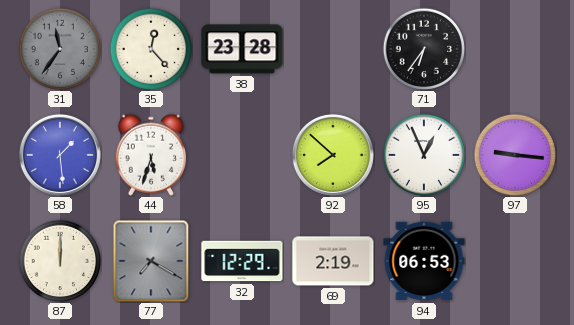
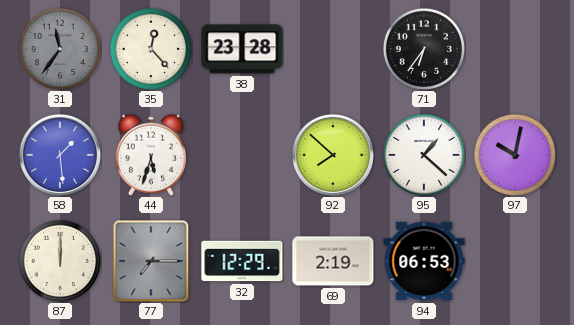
95: 12:56 -> 1:22 (423, 154)
97: 9:16 -> 10:02 (514, 154)
77: 7:20 -> 7:15 (151, 261)
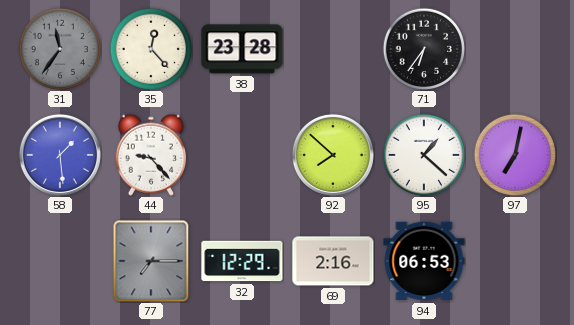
44: 5:33 -> 9:23 (151, 155)
97: 10:02 -> 7:02 (514, 154)
87: 12:00 -> none (59, 260)
69: 2:19 -> 2:16 (333, 261)
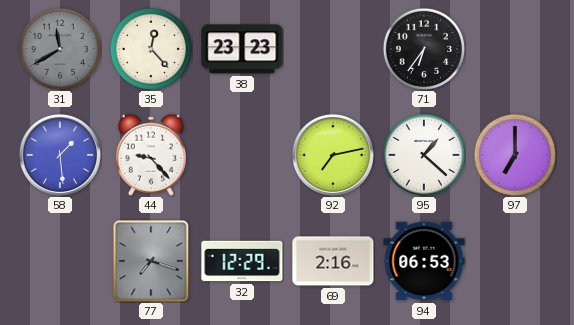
31: 11:36 -> 11:40 (59, 48)
38: 23:28 -> 23:23 (242, 49)
92: 7:52 -> 7:13 (333, 155)
97: 7:02 -> 7:00 (514, 154)
77: 7:15 -> 7:18 (151, 261)
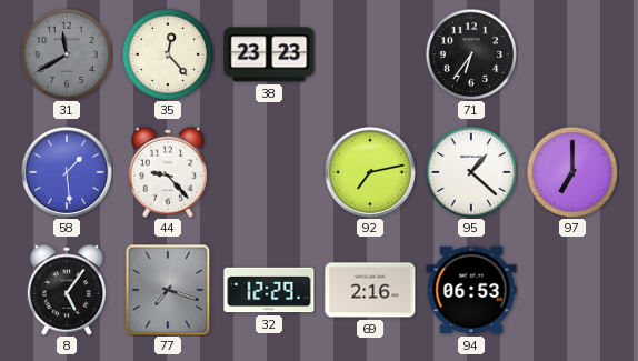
8: none -> 5:06 (67, 290)
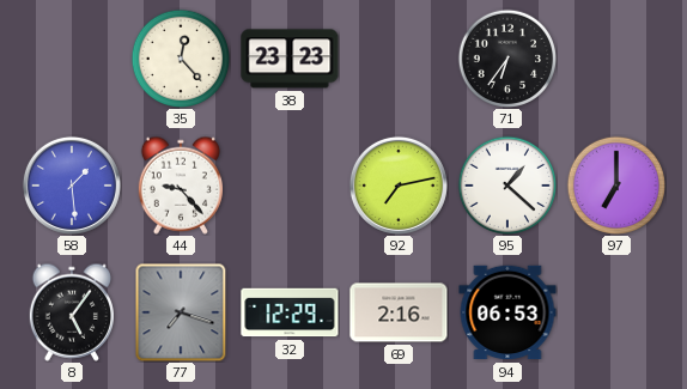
31: 11:40 -> none (66, 53)
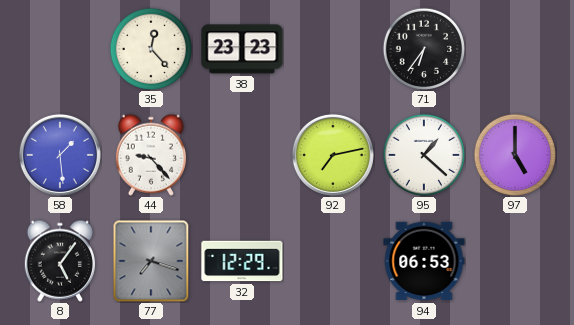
97: 7:00 -> 5:00 (514, 154)
69: 2:16 -> none (399, 312)
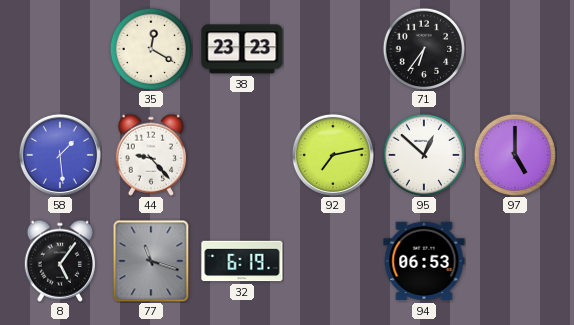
35: 12:23 -> 12:20 (150, 48)
95: 1:22 -> 12:52 (423, 154)
77: 7:18 -> 11:18 (151, 261)
32: 12:29 -> 6:19 (242, 261)
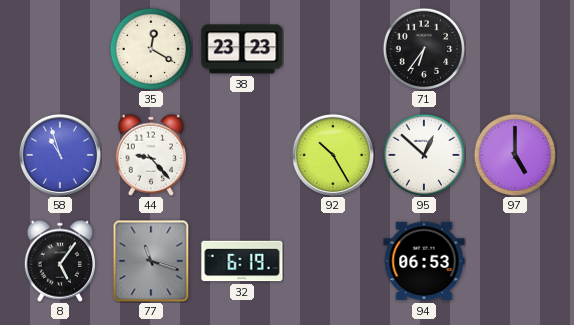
58: 1:29 -> 10:57 (60, 155)
92: 7:13 -> 10:25 (333, 155)
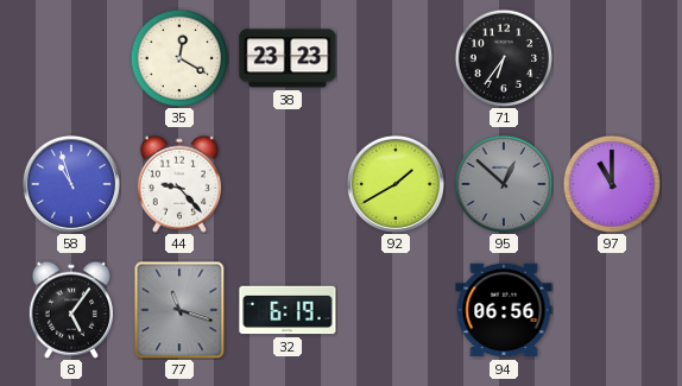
92: 10:25 -> 1:40 (396, 184)
95 dial: white -> grey (503, 183)
97: 5:00 -> 11:00 (611, 183)
94: 06:53 -> 06:56 (504, 310)
